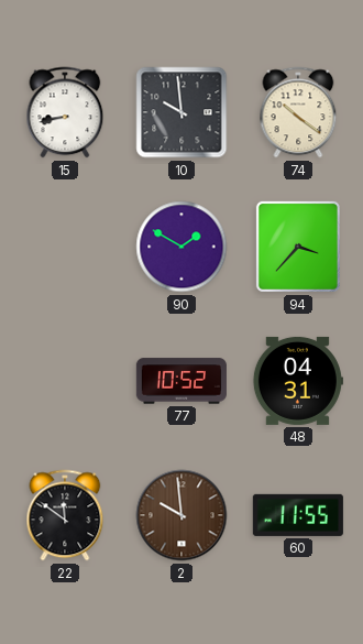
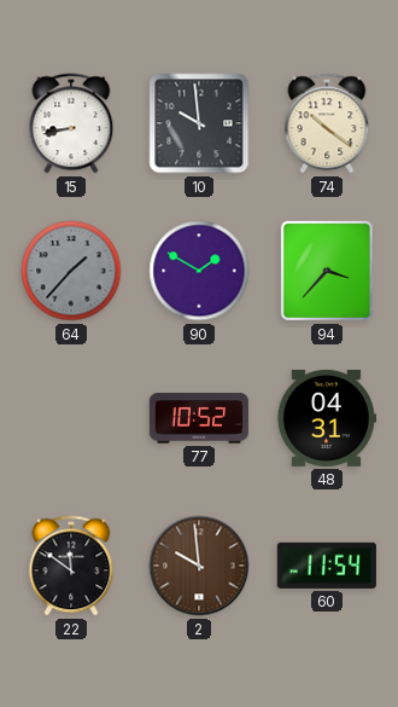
64: none -> 1:37 (71, 271)
60: 11:55 -> 11:54 (327, 566)
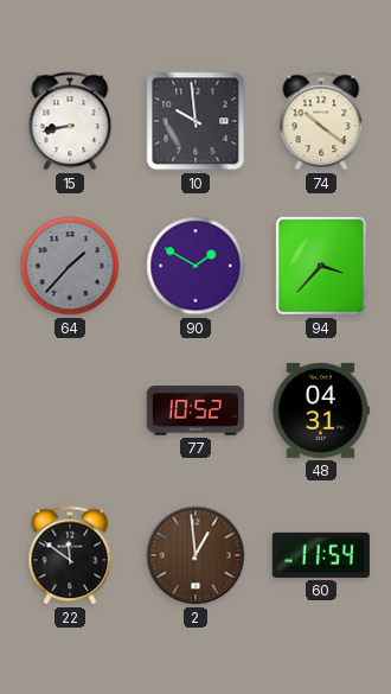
2: 9:59 -> 12:59 (195, 555)
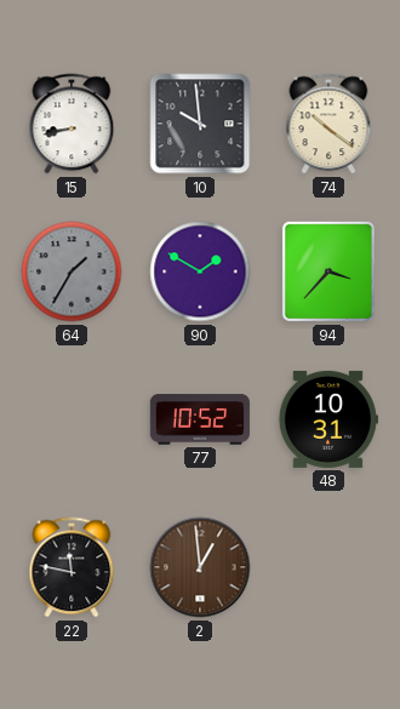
64: 1:37 -> 1:35 (72, 271)
48: 04:31 -> 10:31 (327, 419)
22: 11:51 -> 11:47 (72, 567)
60: 11:54 -> none (321, 555)
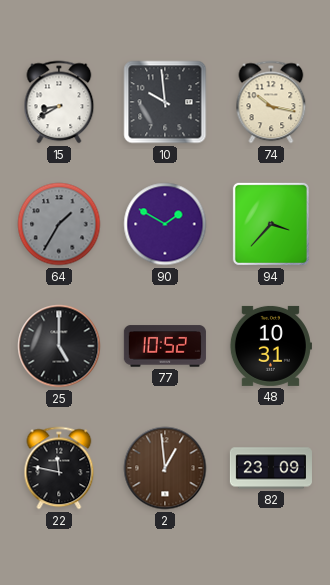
15: 8:43 -> 8:40 (59, 102)
74: 10:21 -> 10:17 (271, 102)
25: none -> 5:00 (59, 346)
82: none -> 23:09 (271, 468)
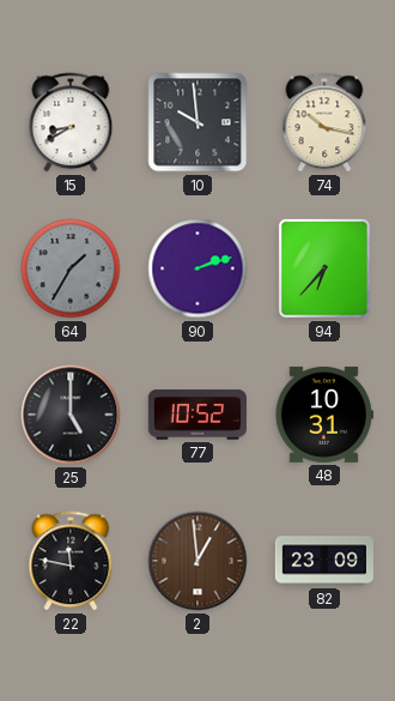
90: 1:50 -> 2:12 (197, 268)
94: 3:37 -> 6:37 (324, 268)
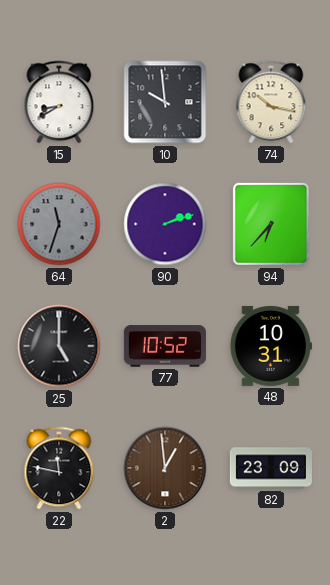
64: 1:35 -> 11:33 (59, 224)
